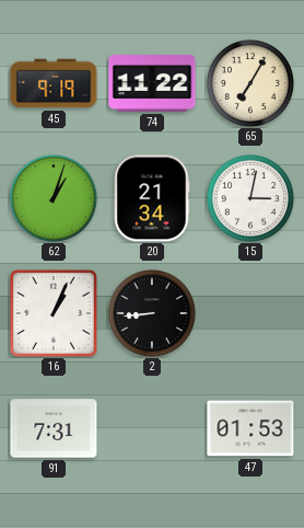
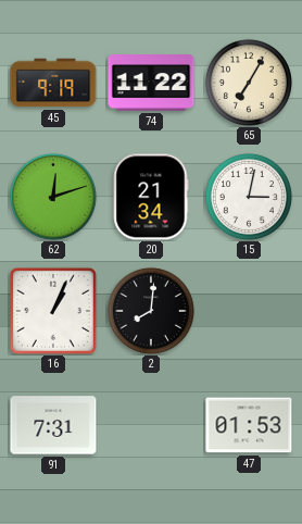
62: 1:03 -> 12:12 (53, 197)
2: 8:44 -> 8:01 (151, 311)
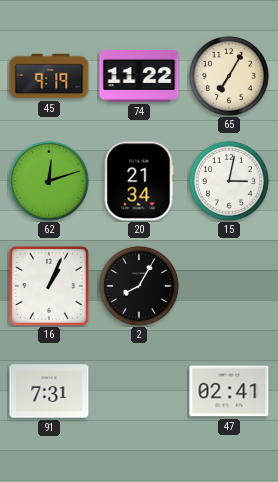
2: 8:01 -> 8:05 (139, 286)
47: 01:53 -> 02:41 (229, 391)
